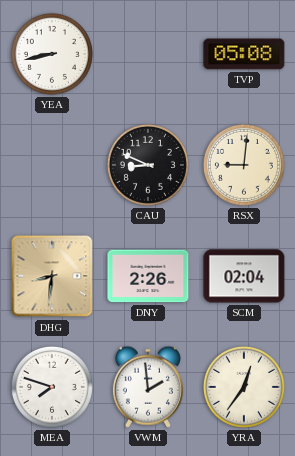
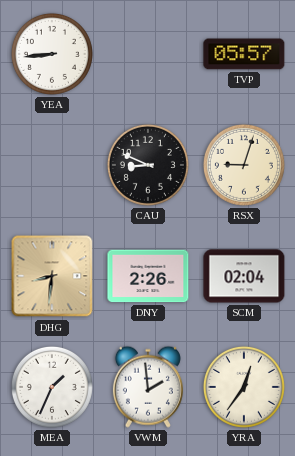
YEA: 8:43 -> 8:44 (52, 54)
TVP: 05:08 -> 05:57 (244, 54)
RSX: 9:01 -> 9:03 (244, 165)
MEA: 7:48 -> 1:34 (52, 387)
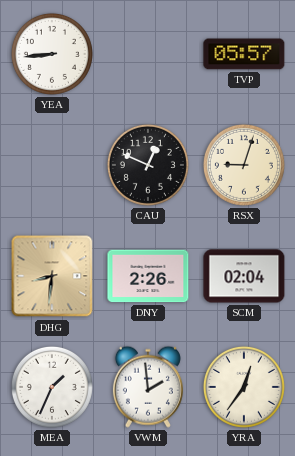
CAU: 8:49 -> 12:49 (148, 165)
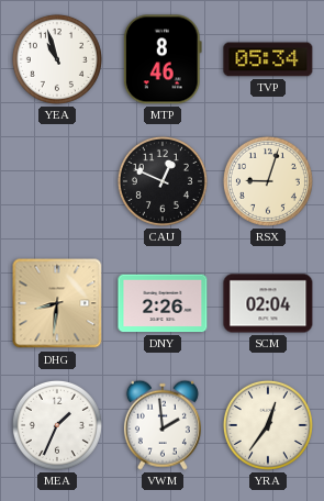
YEA: 8:44 -> 10:57 (57, 59)
MTP: none -> 8:46 (163, 59)
TVP: 05:57 -> 05:34 (268, 59)
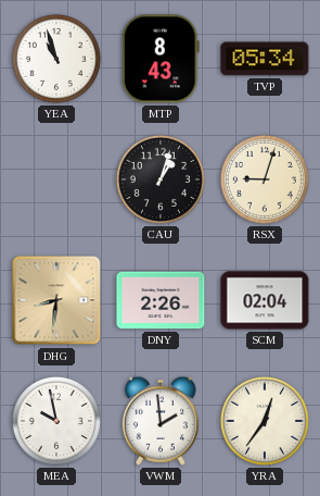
MTP: 8:46 -> 8:43 (161, 59)
CAU: 12:49 -> 1:03 (161, 179)
MEA: 1:34 -> 9:58 (56, 421)
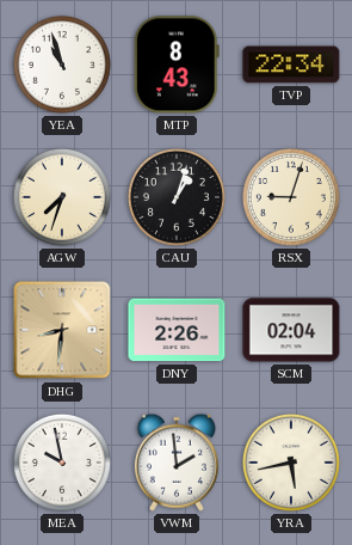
TVP: 05:34 -> 22:34 (291, 65)
AGW: none -> 7:33 (62, 197)
YRA: 12:36 -> 5:43 (291, 463)
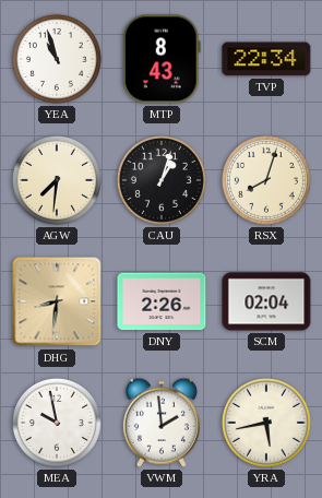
AGW: 7:33 -> 7:31 (57, 180)
RSX: 9:03 -> 8:03 (266, 180)
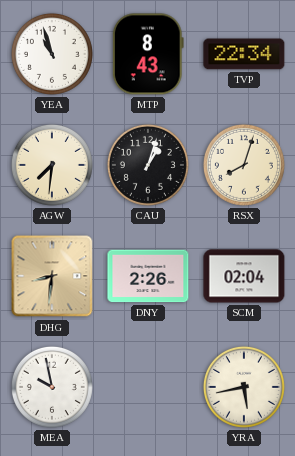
VWM: 1:59 -> none (162, 423)
